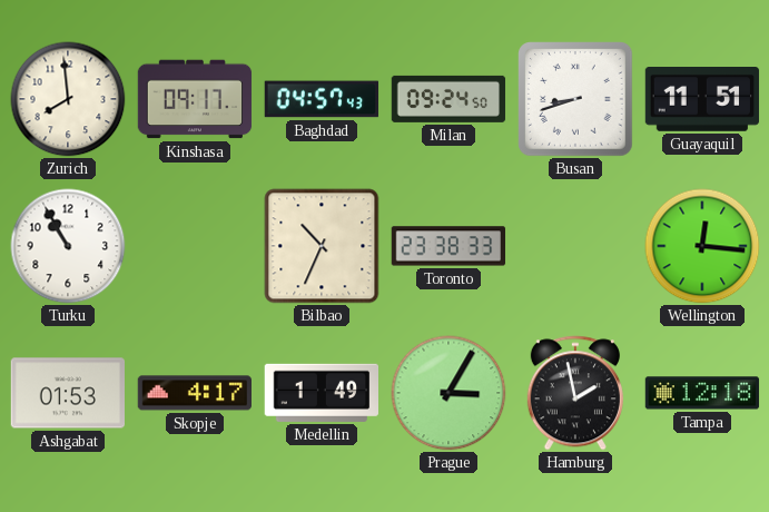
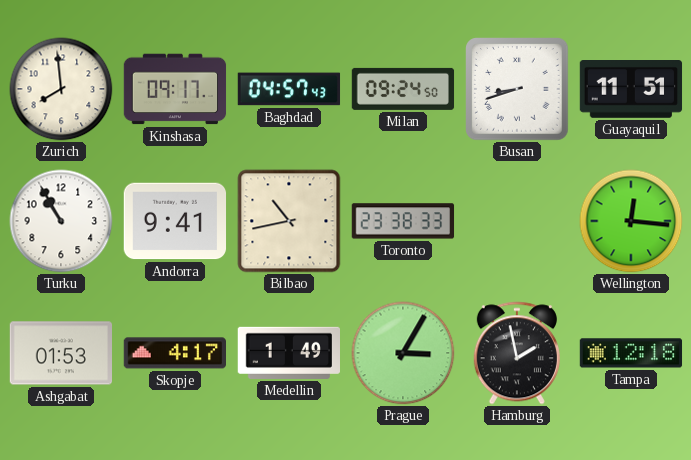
Andorra: none -> 9:41 (175, 221)
Bilbao: 10:34 -> 10:43 (289, 221)
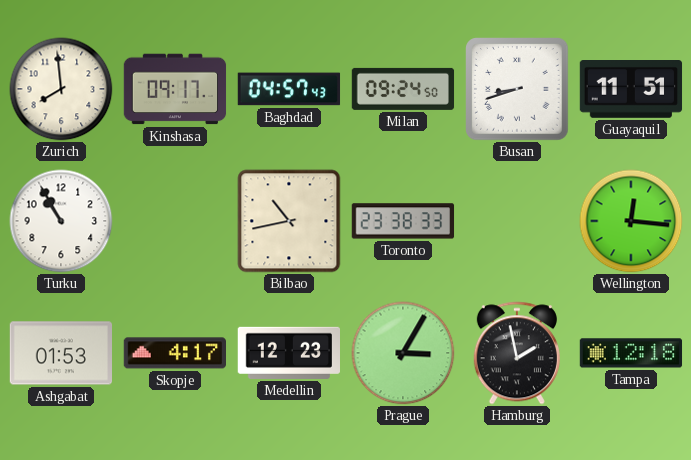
Andorra: 9:41 -> none (175, 221)
Medellin: 1:49 -> 12:23 (289, 353)
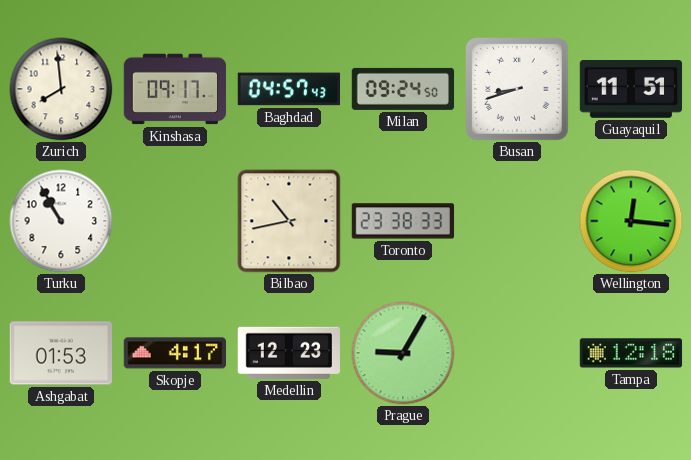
Prague: 3:05 -> 9:05 (403, 353)
Hamburg: 1:58 -> none (517, 353)
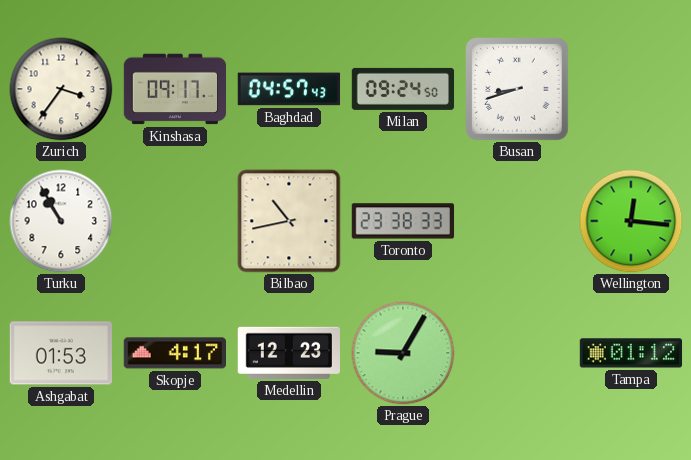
Zurich: 7:59 -> 3:36 (61, 89)
Guayaquil: 11:51 -> none (631, 90)
Tampa: 12:18 -> 01:12 (631, 353)
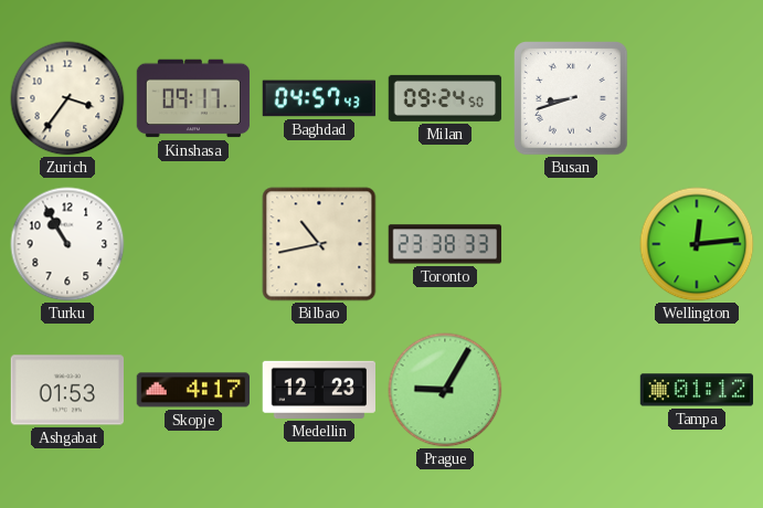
Wellington: 12:16 -> 12:14 (697, 244)
